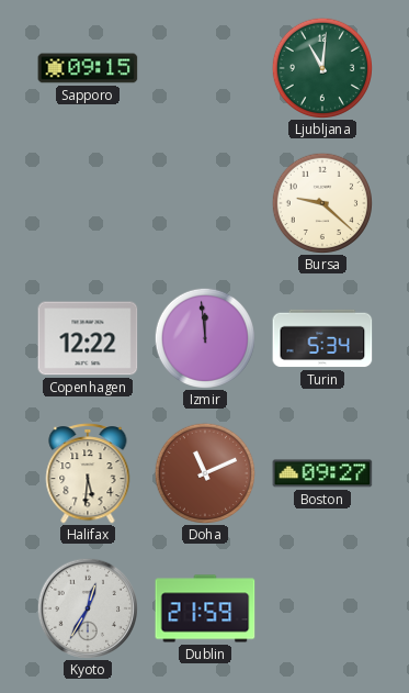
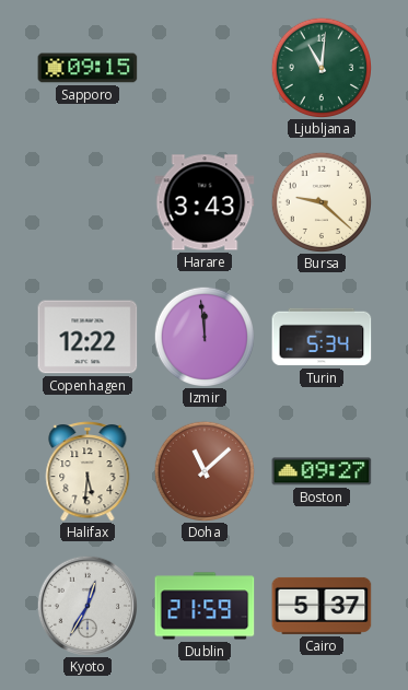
Harare: none -> 3:43 (205, 202)
Doha: 11:11 -> 11:08 (203, 470)
Cairo: none -> 5:37 (322, 606)
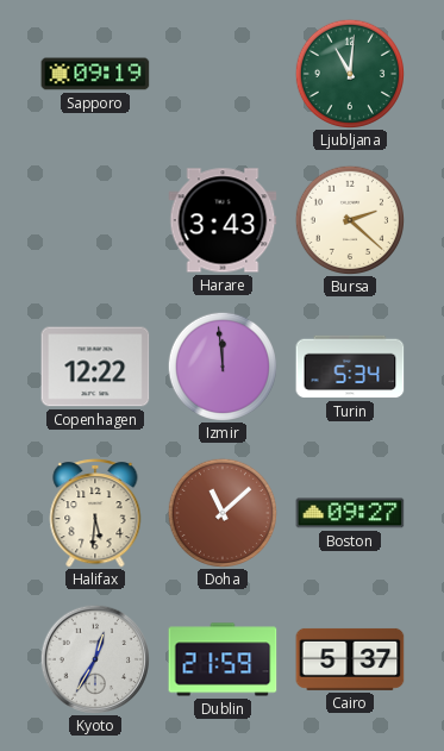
Sapporo: 09:15 -> 09:19 (95, 74)
Bursa: 9:22 -> 2:22 (349, 219)
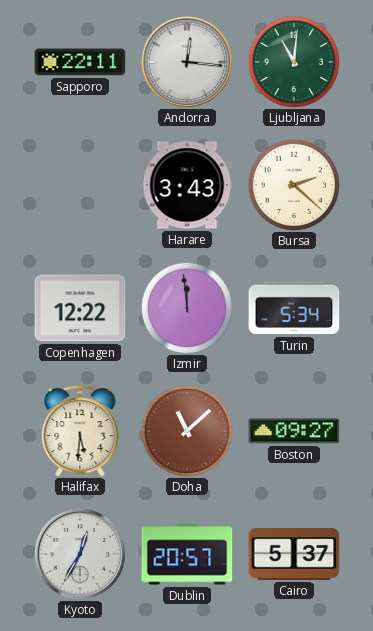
Sapporo: 09:19 -> 22:11 (80, 62)
Andorra: none -> 12:16 (186, 61)
Dublin: 21:59 -> 20:57 (187, 554)
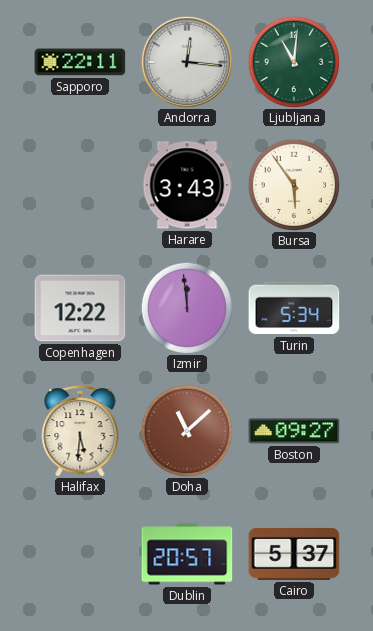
Bursa: 2:22 -> 5:54 (293, 184)
Kyoto: 12:35 -> none (79, 553)
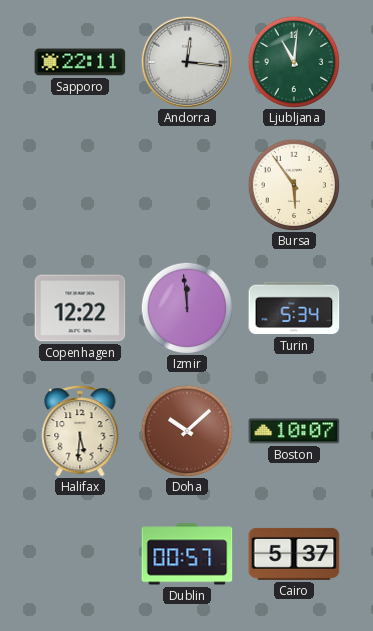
Harare: 3:43 -> none (187, 185)
Doha: 11:08 -> 10:08 (186, 430)
Boston: 09:27 -> 10:07 (294, 431)
Dublin: 20:57 -> 00:57 (187, 554)
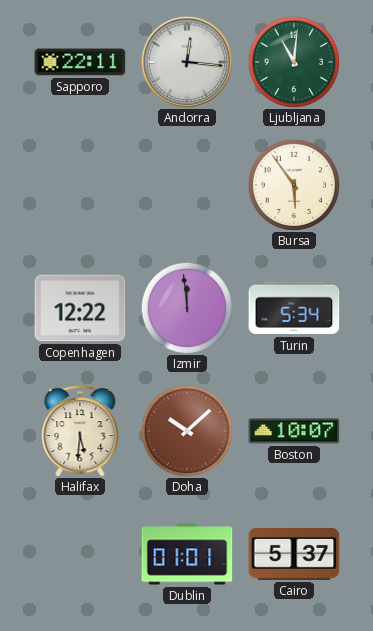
Dublin: 00:57 -> 01:01 (187, 554)
